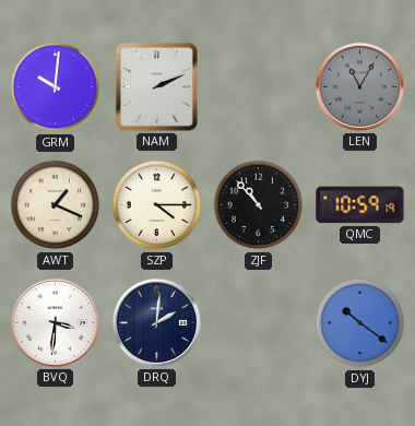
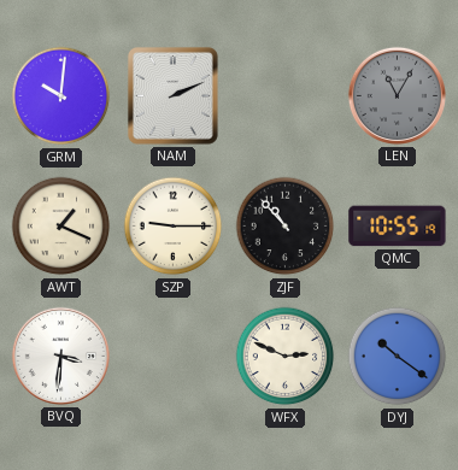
SZP: 4:15 -> 9:15 (174, 227)
QMC: 10:59 -> 10:55 (398, 227)
DRQ: 2:01 -> none (156, 322)
WFX: none -> 2:49 (286, 357)
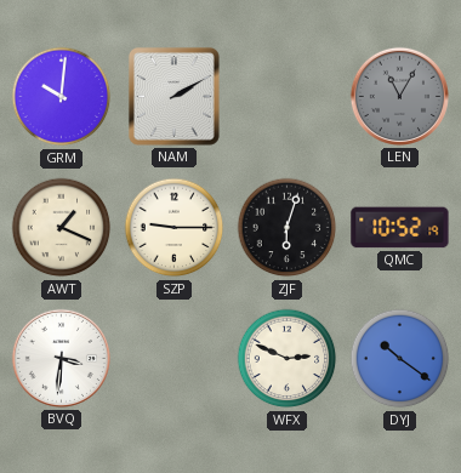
NAM: 2:11 -> 2:10 (173, 97)
ZJF: 10:53 -> 6:03 (288, 228)
QMC: 10:55 -> 10:52 (400, 228)
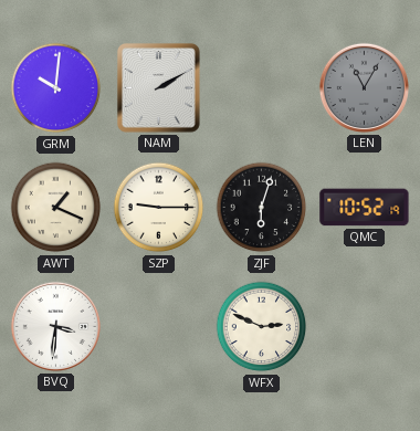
DYJ: 10:21 -> none (400, 359)
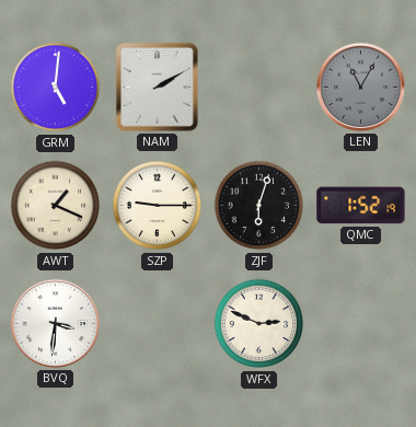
GRM: 10:01 -> 5:01 (56, 88)
QMC: 10:52 -> 1:52 (361, 206)
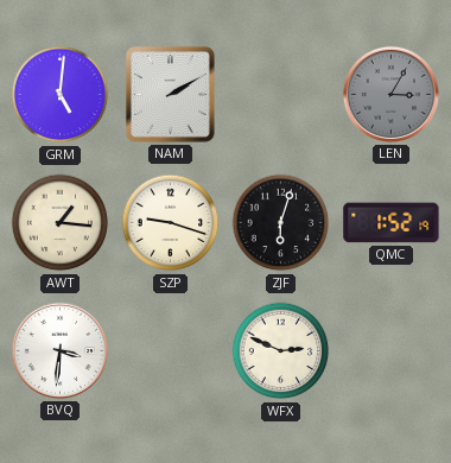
LEN: 11:05 -> 3:05 (390, 94)
AWT: 1:19 -> 1:16 (61, 223)
SZP: 9:15 -> 9:18 (171, 223)
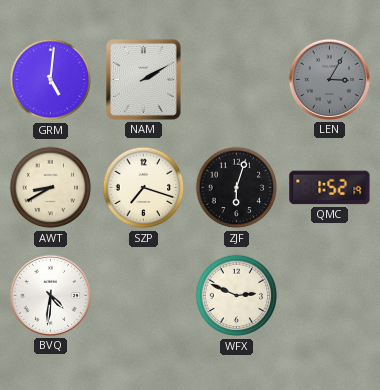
AWT: 1:16 -> 8:40 (51, 188)
SZP: 9:18 -> 7:18 (144, 188)
BVQ: 3:31 -> 4:31 (50, 295)
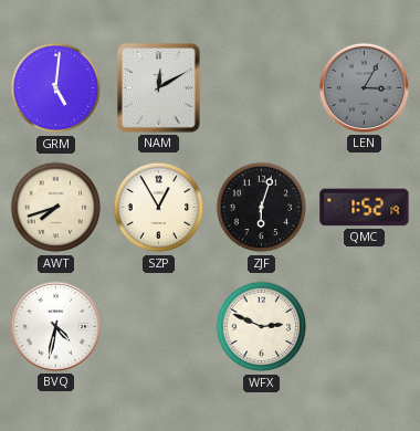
NAM: 2:10 -> 12:10 (158, 88)
AWT: 8:40 -> 7:42 (56, 208)
SZP: 7:18 -> 12:55 (159, 208)
BVQ: 4:31 -> 4:32 (55, 326)
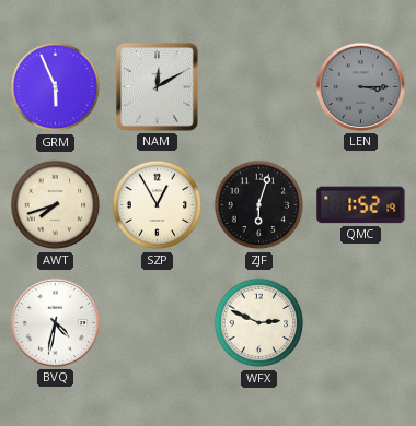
GRM: 5:01 -> 5:56 (56, 87)
LEN: 3:05 -> 3:15 (360, 86)
